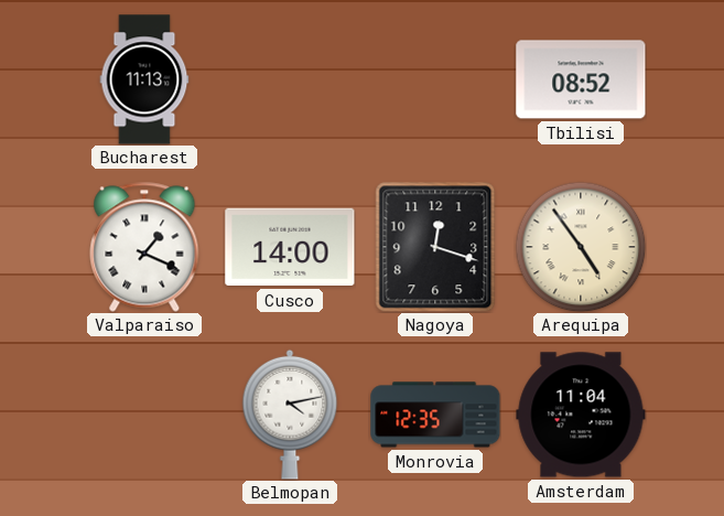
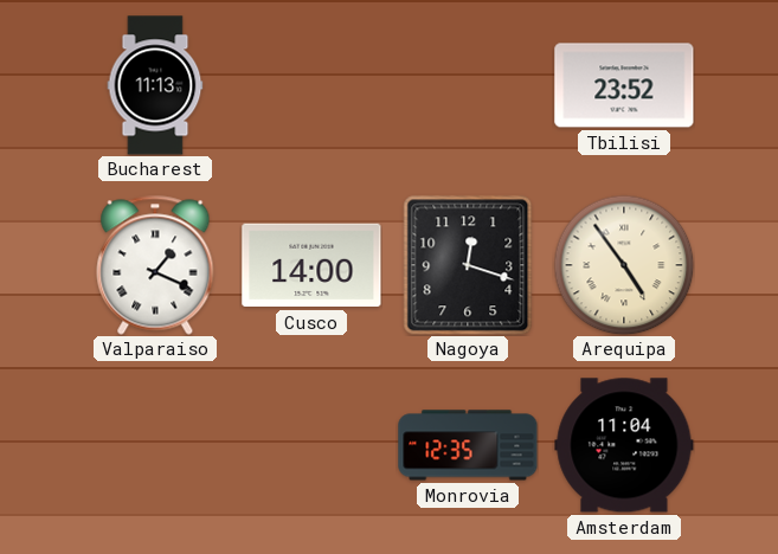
Tbilisi: 08:52 -> 23:52 (624, 85)
Belmopan: 4:13 -> none (290, 415)
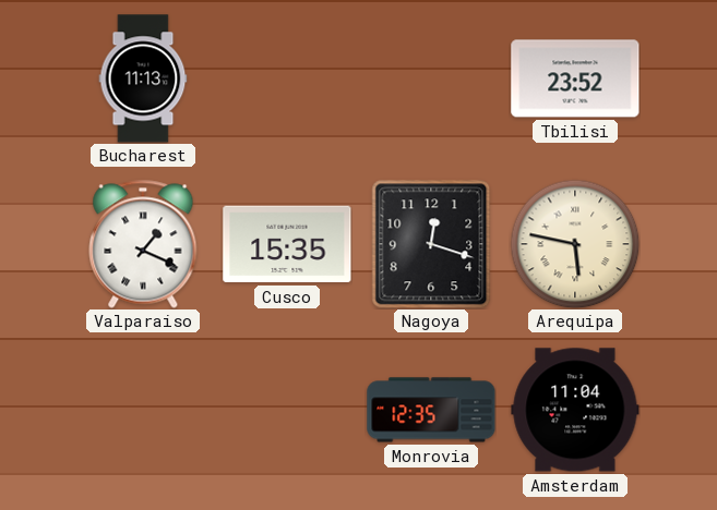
Cusco: 14:00 -> 15:35 (287, 244)
Arequipa: 4:54 -> 5:47 (575, 244)
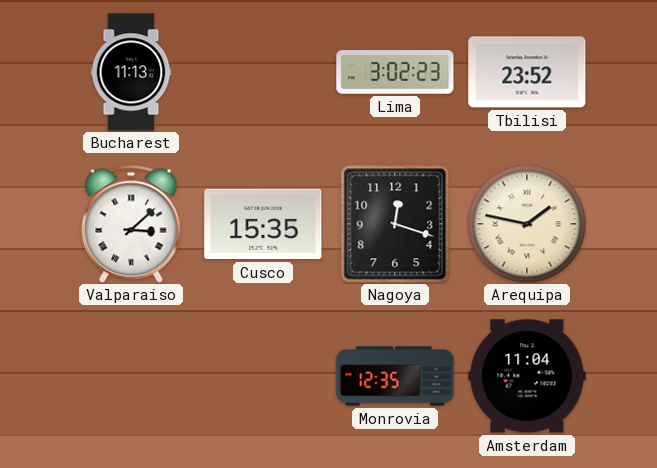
Lima: none -> 3:02 (395, 72)
Valparaiso: 1:19 -> 3:08 (131, 224)
Arequipa: 5:47 -> 1:47 (527, 224)
